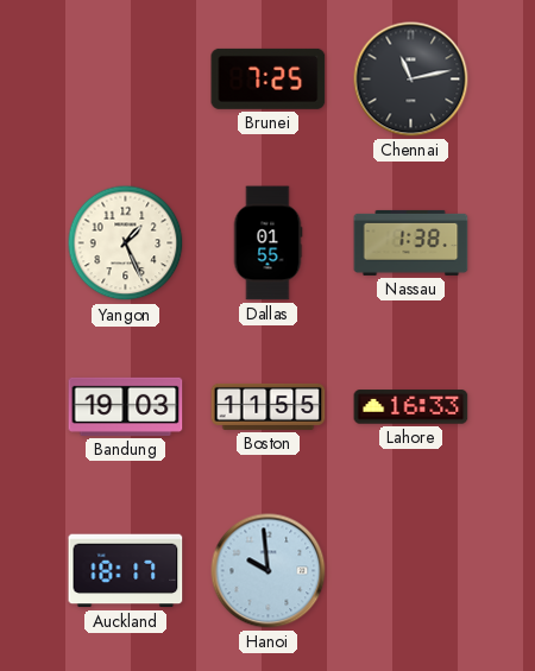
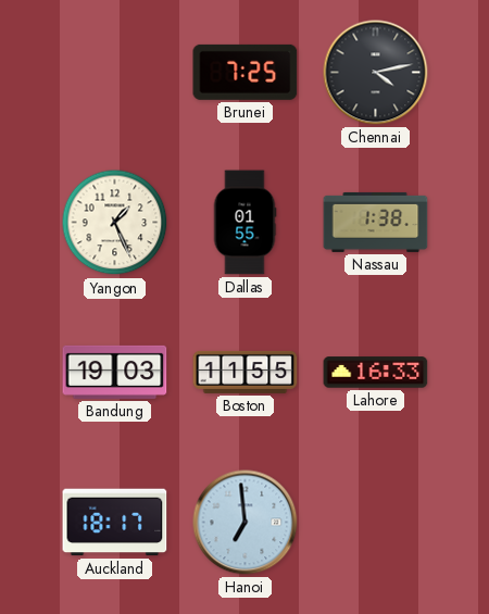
Chennai: 11:13 -> 4:13 (376, 73)
Hanoi: 9:59 -> 6:59 (246, 523)
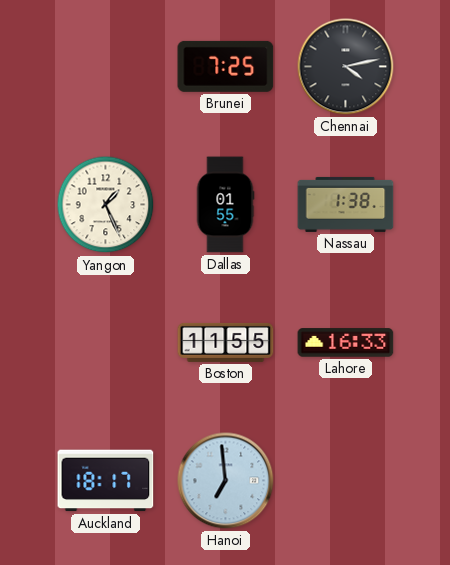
Bandung: 19:03 -> none (115, 372)
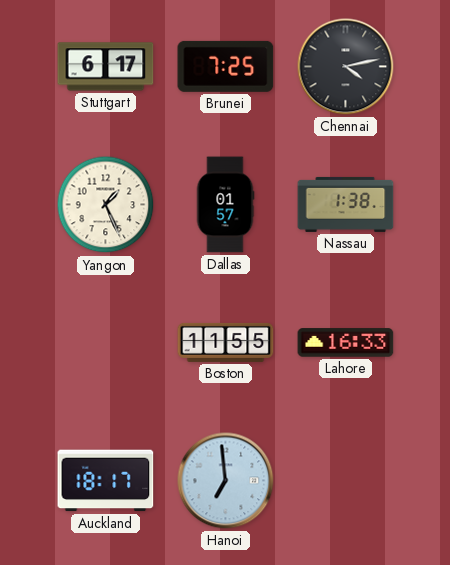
Stuttgart: none -> 6:17 (106, 67)
Dallas: 01:55 -> 01:57 (225, 205)
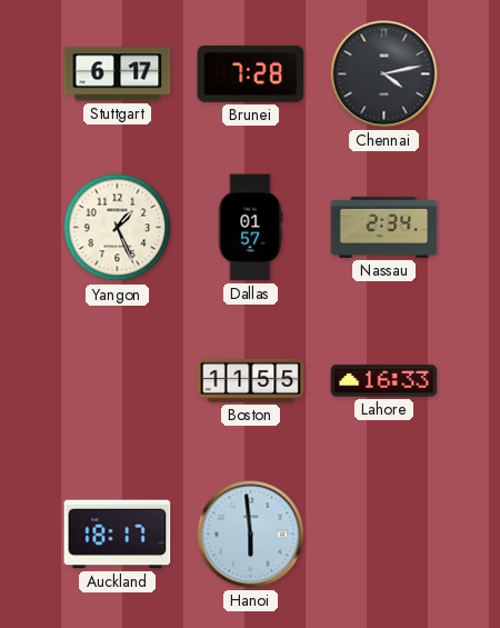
Brunei: 7:25 -> 7:28 (251, 73)
Nassau: 1:38 -> 2:34 (384, 227)
Hanoi: 6:59 -> 5:59 (251, 535)
